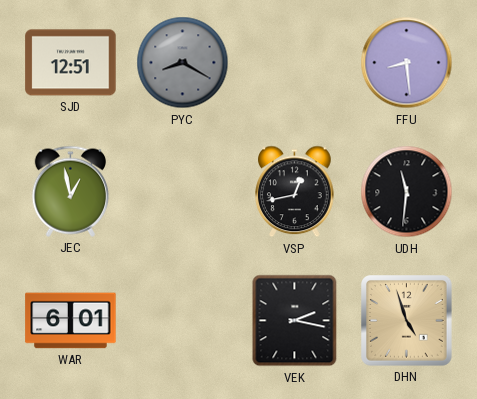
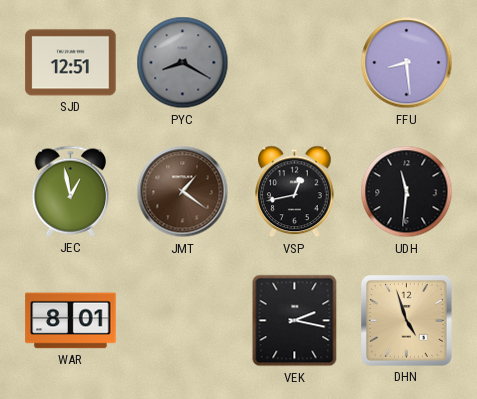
JMT: none -> 1:21 (183, 192)
WAR: 6:01 -> 8:01 (71, 321)
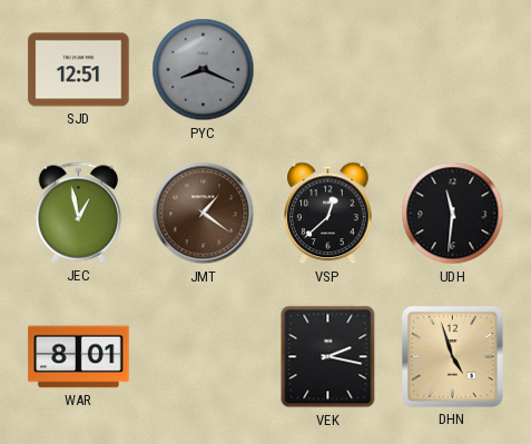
PYC: 8:20 -> 8:19 (204, 70)
FFU: 8:29 -> none (407, 63)
VSP: 12:43 -> 12:38 (328, 214)
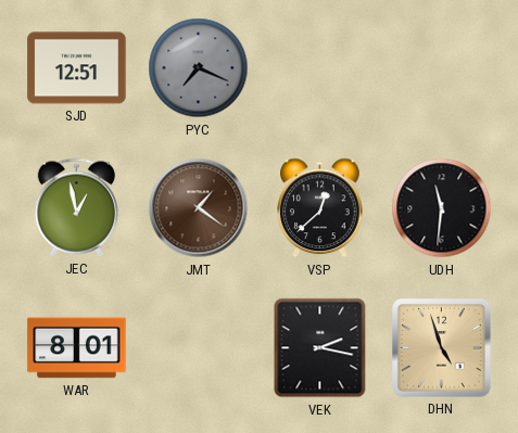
PYC: 8:19 -> 7:19 (199, 68)
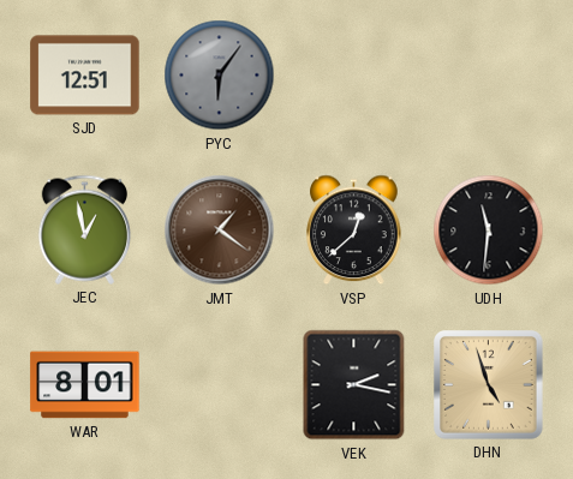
PYC: 7:19 -> 6:06 (220, 76)
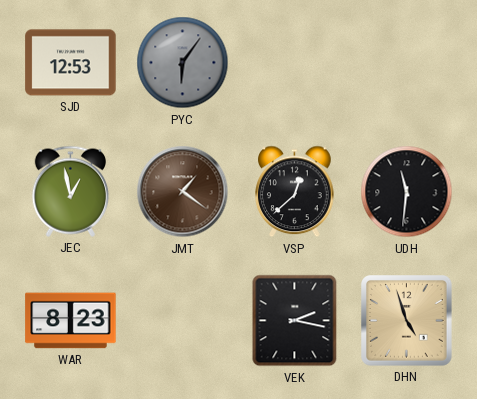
SJD: 12:51 -> 12:53 (71, 63)
WAR: 8:01 -> 8:23 (71, 321)
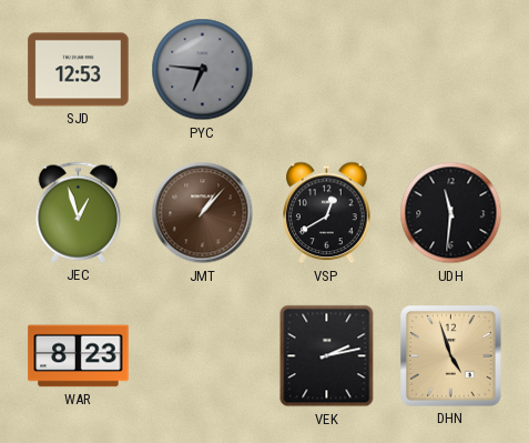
PYC: 6:06 -> 6:46 (203, 70)
JEC: 12:58 -> 12:57 (78, 212)
JMT: 1:21 -> 1:07 (203, 213)
VSP: 12:38 -> 12:40 (327, 213)
VEK: 2:17 -> 2:13 (327, 356)
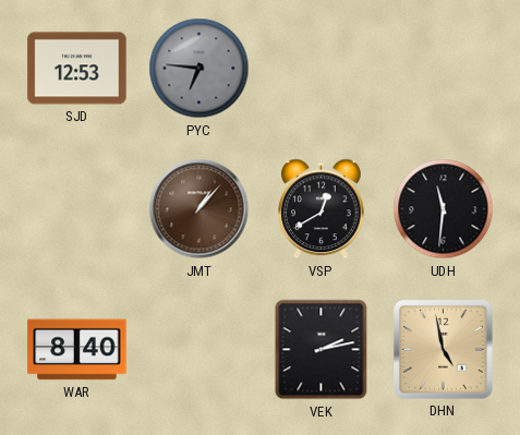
JEC: 12:57 -> none (78, 212)
WAR: 8:23 -> 8:40 (77, 350)
DHN: 4:57 -> 4:58 (444, 350)
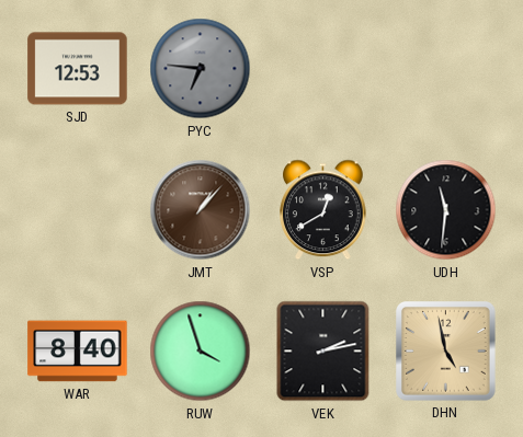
RUW: none -> 3:57 (201, 352)
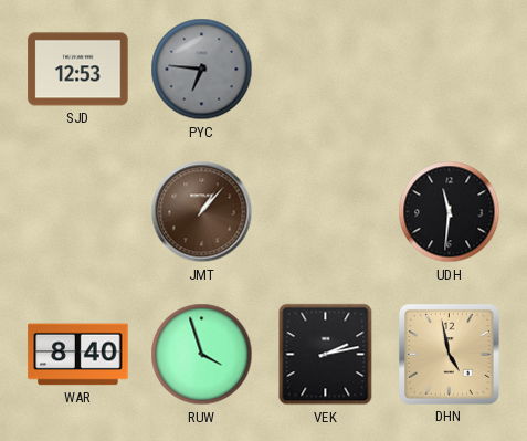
VSP: 12:40 -> none (323, 210)
